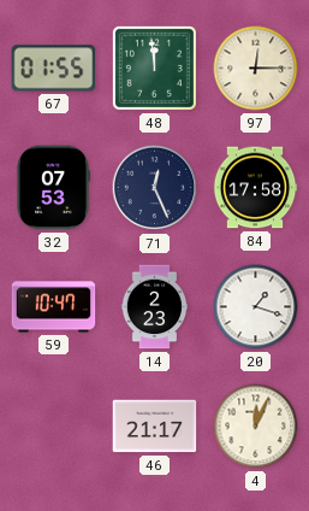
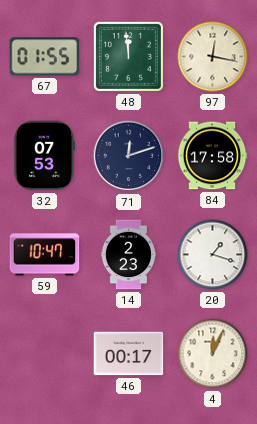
97: 12:15 -> 12:17 (213, 57)
71: 12:26 -> 12:12 (129, 156)
46: 21:17 -> 00:17 (129, 354)
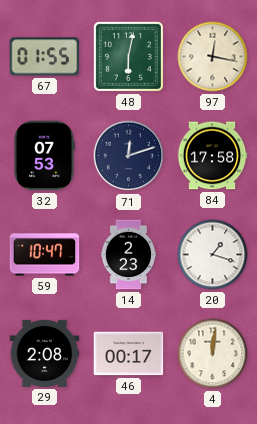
48: 11:59 -> 6:02 (128, 56)
29: none -> 2:08 (45, 353)
4: 12:04 -> 12:01 (213, 354)
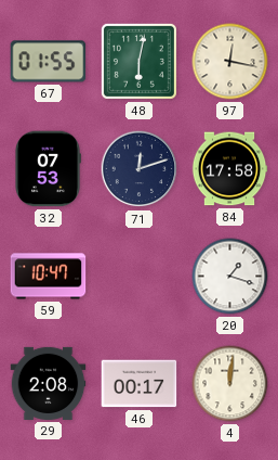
14: 2:23 -> none (129, 255)
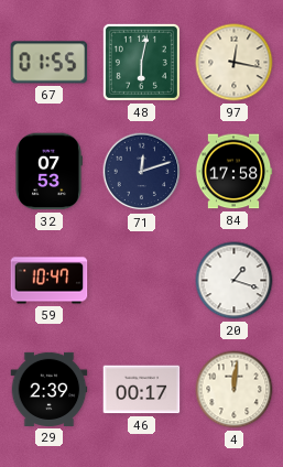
29: 2:08 -> 2:39 (50, 389)
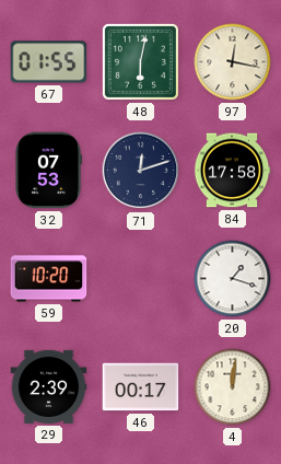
59: 10:47 -> 10:20 (49, 279)
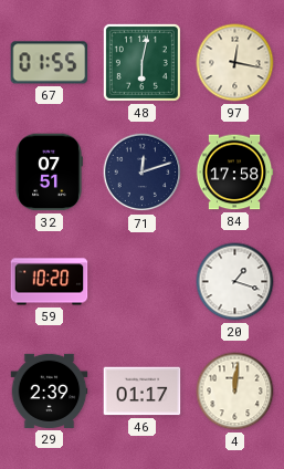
32: 07:53 -> 07:51 (49, 173)
46: 00:17 -> 01:17 (143, 392)
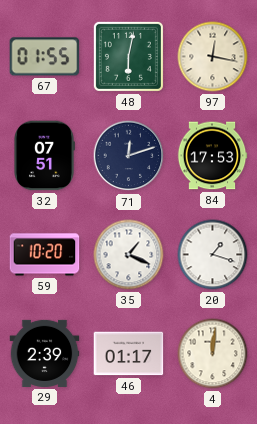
84: 17:58 -> 17:53 (212, 156)
35: none -> 1:19 (129, 255)
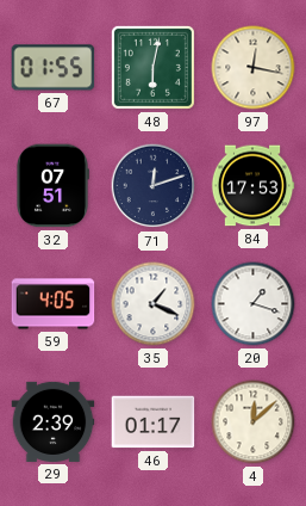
59: 10:20 -> 4:05 (54, 304)
4: 12:01 -> 12:08 (254, 422)
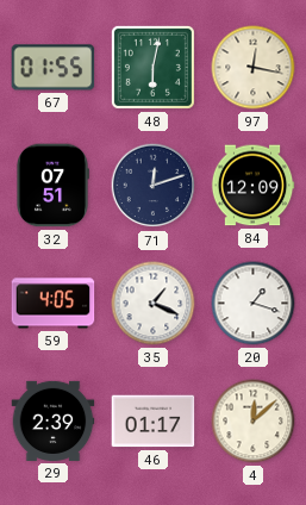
84: 17:53 -> 12:09 (252, 186)
